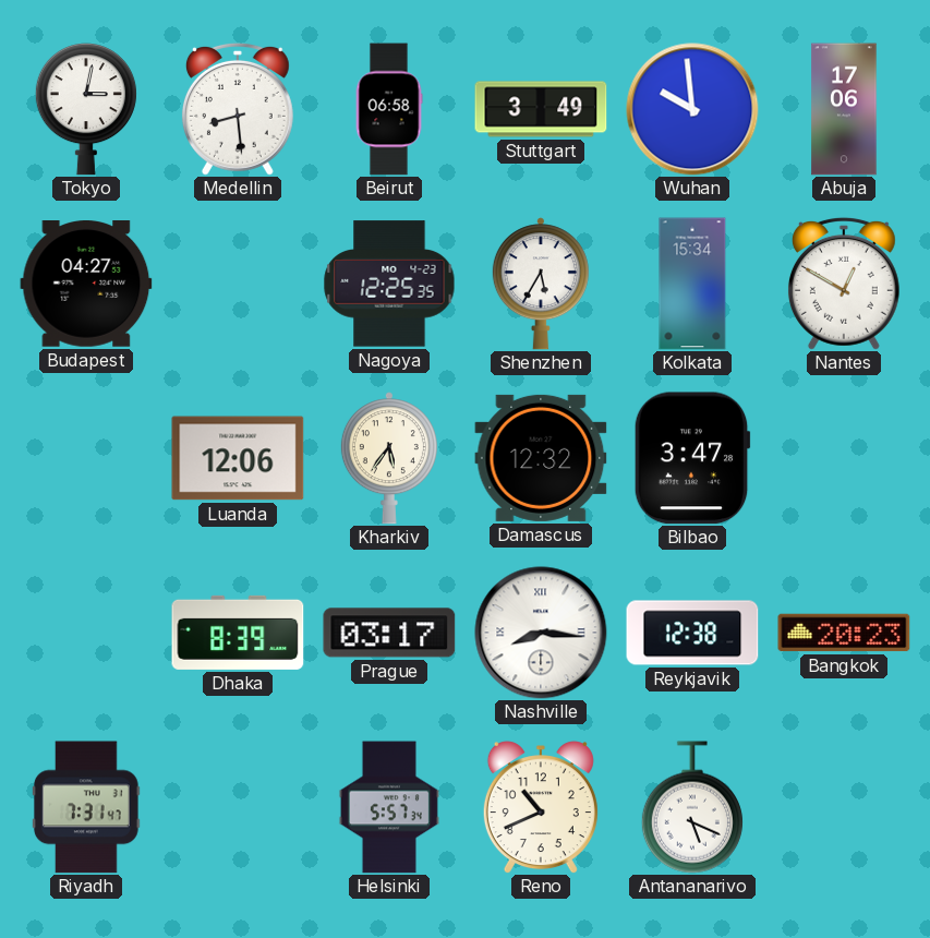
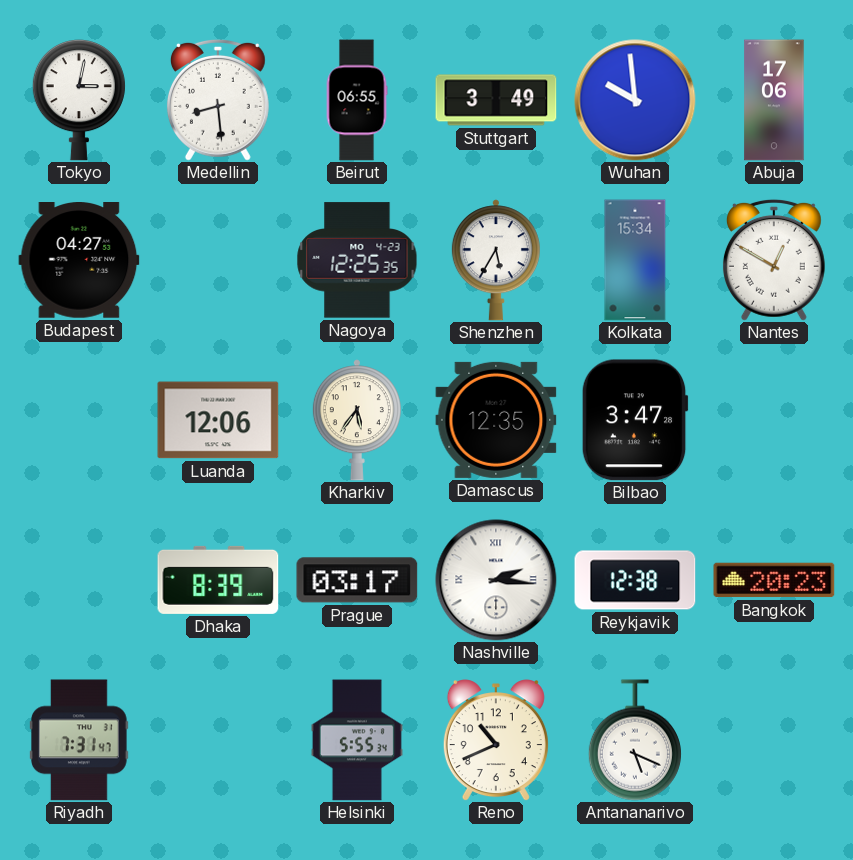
Beirut: 06:58 -> 06:55 (357, 100)
Damascus: 12:32 -> 12:35 (496, 420)
Nashville: 8:16 -> 2:16 (496, 580)
Helsinki: 5:57 -> 5:55 (357, 740)
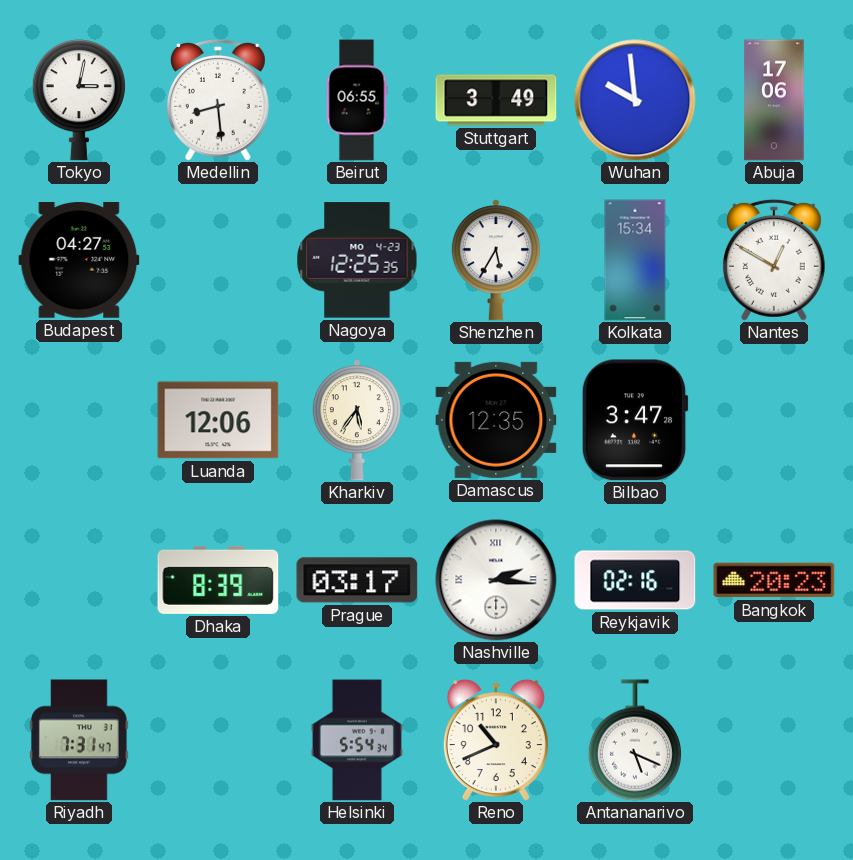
Reykjavik: 12:38 -> 02:16 (635, 580)
Helsinki: 5:55 -> 5:54 (357, 740)
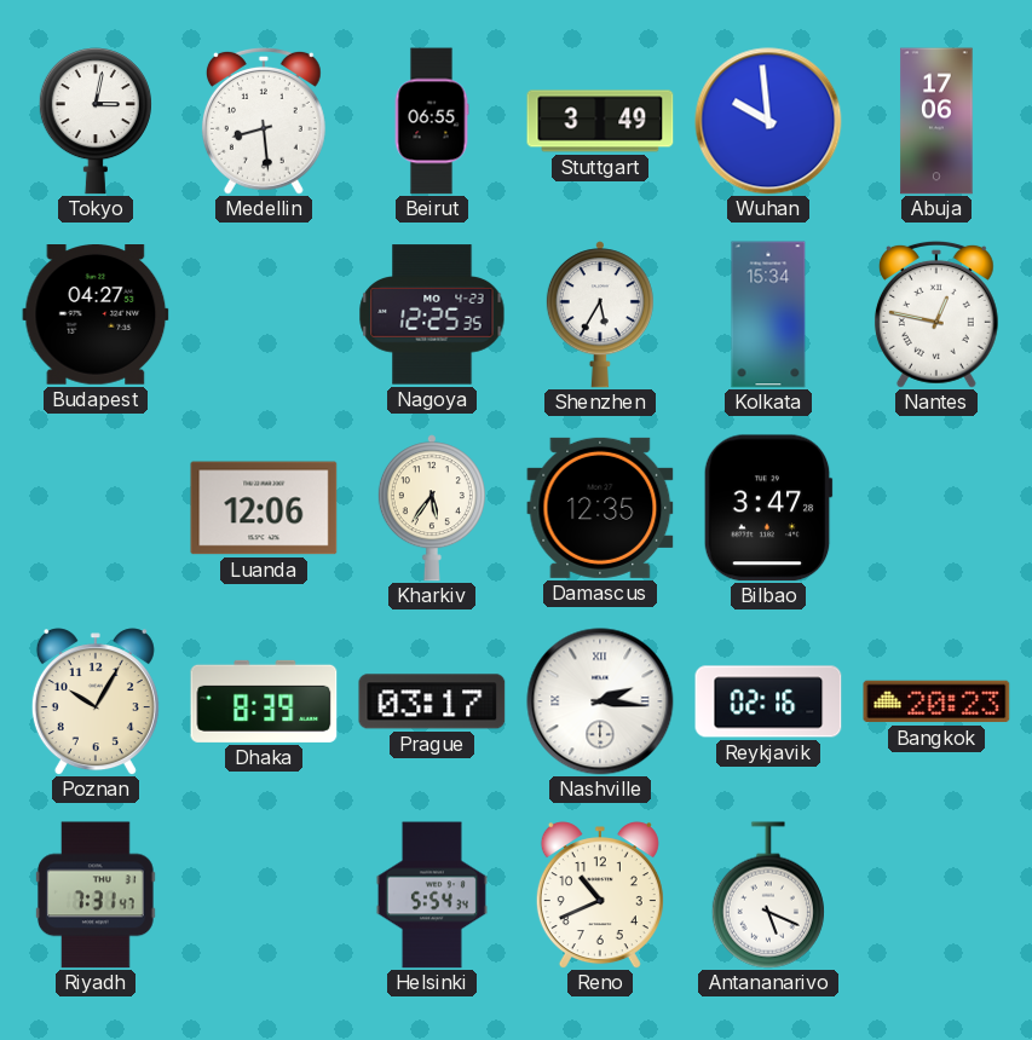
Nantes: 12:50 -> 12:47 (936, 314)
Poznan: none -> 10:05 (96, 701)
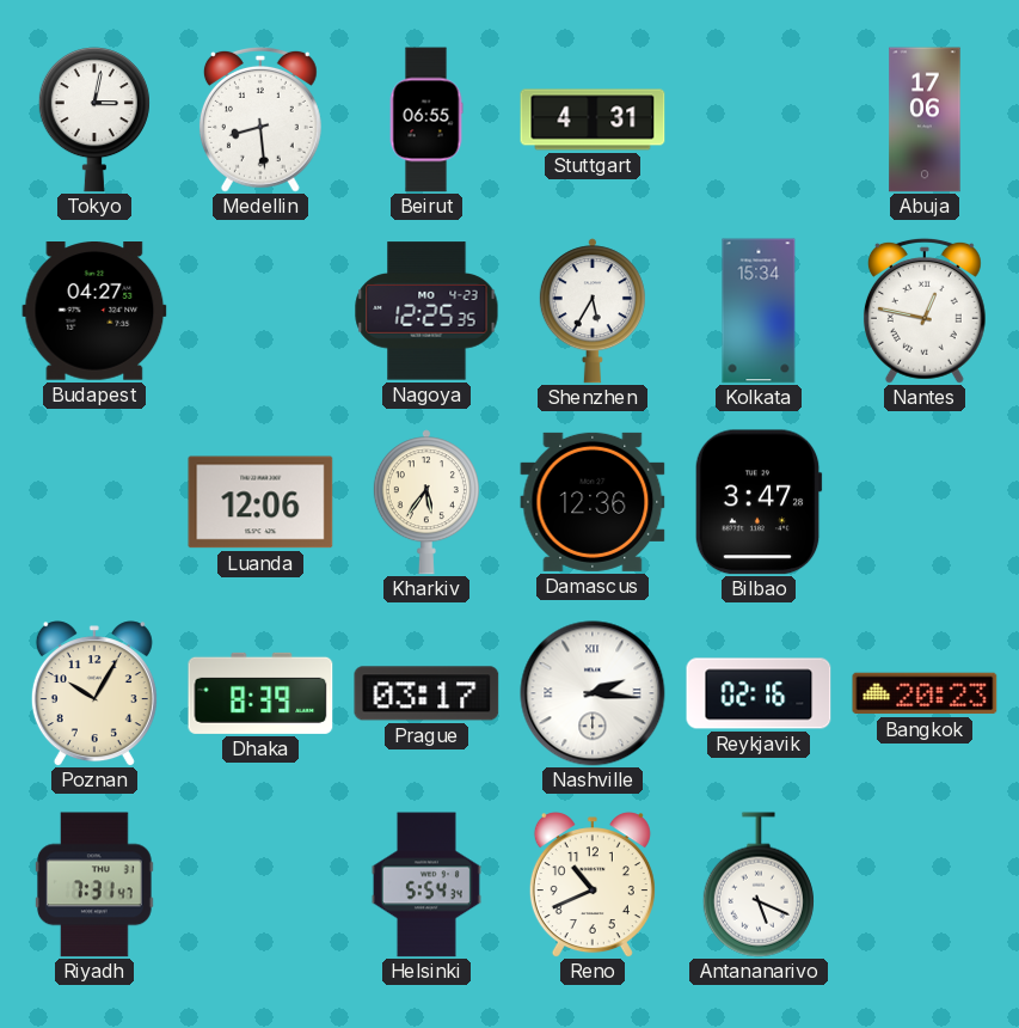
Stuttgart: 3:49 -> 4:31 (593, 120)
Wuhan: 9:59 -> none (768, 121)
Damascus: 12:35 -> 12:36 (593, 502)
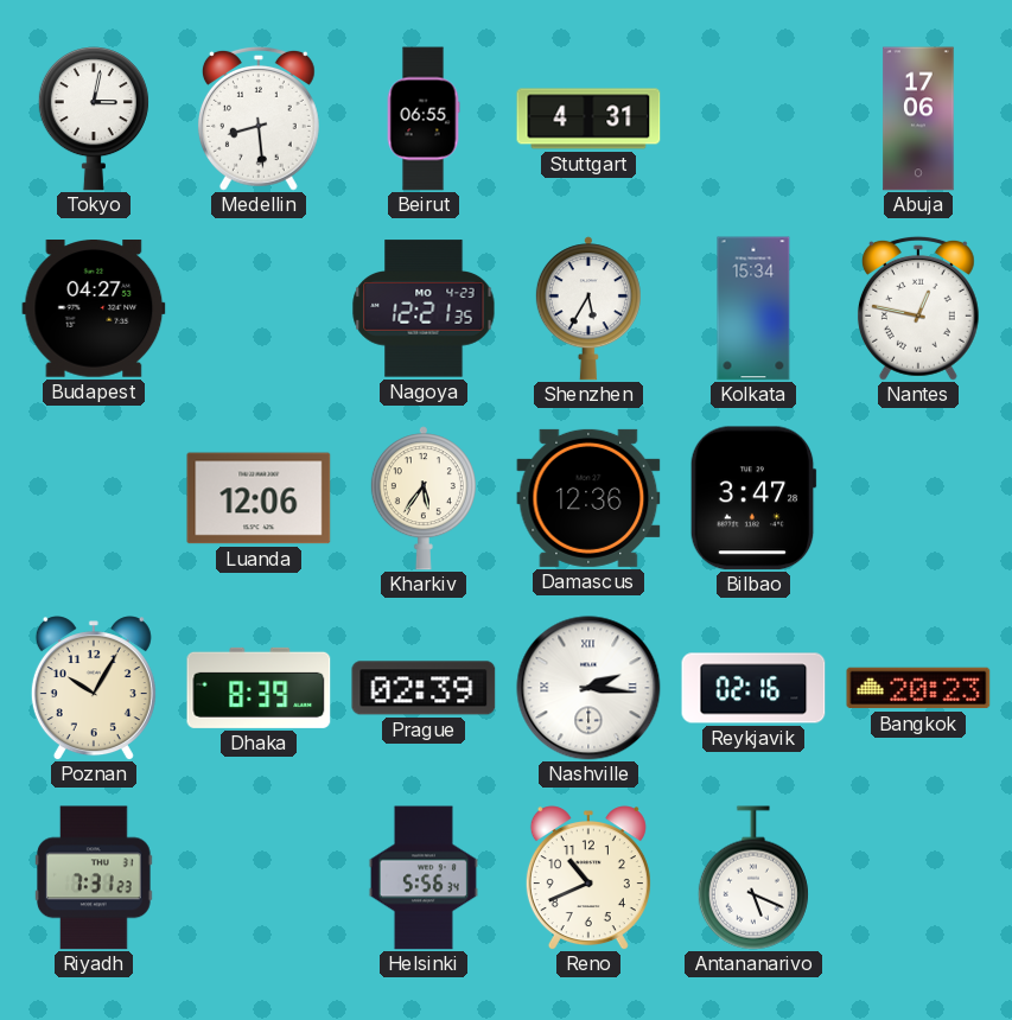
Nagoya: 12:25 -> 12:21 (424, 308)
Prague: 03:17 -> 02:39 (424, 688)
Riyadh: 7:31:47 -> 7:31:23 (94, 878)
Helsinki: 5:54 -> 5:56 (424, 878)
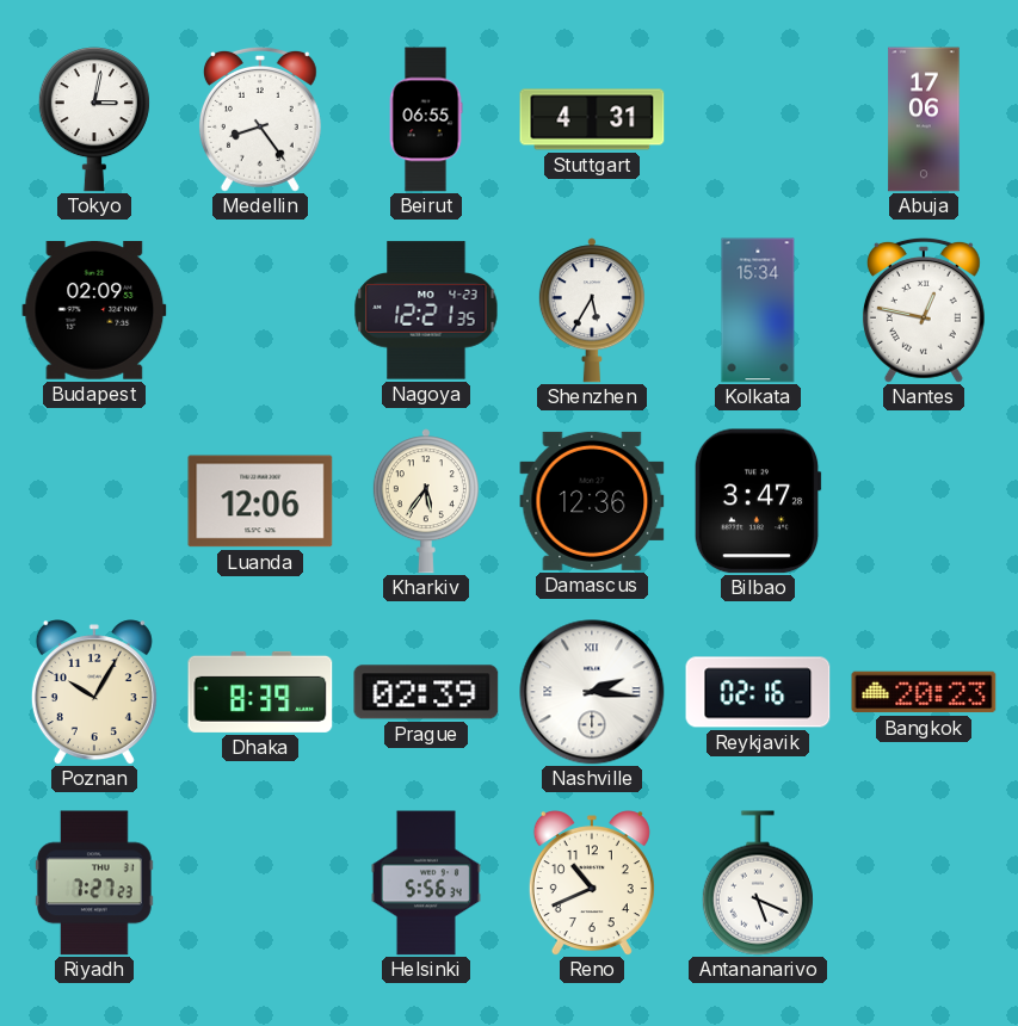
Medellin: 8:29 -> 8:24 (260, 119)
Budapest: 04:27 -> 02:09 (94, 311)
Riyadh: 7:31 -> 7:27 (94, 883)
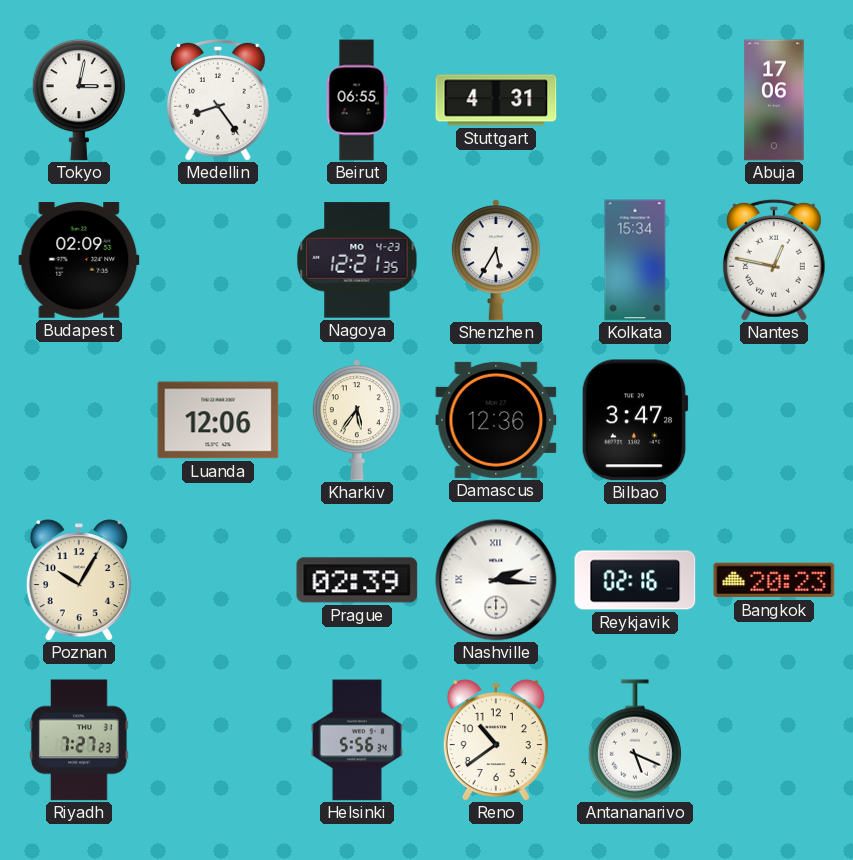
Dhaka: 8:39 -> none (260, 692)
Reno: 10:41 -> 10:39 (496, 740)
